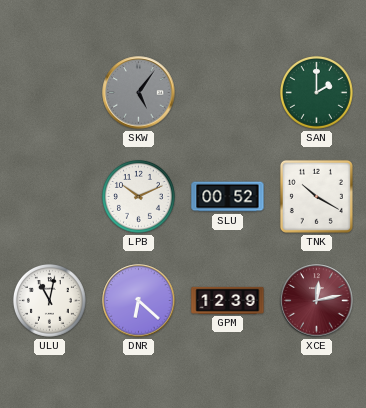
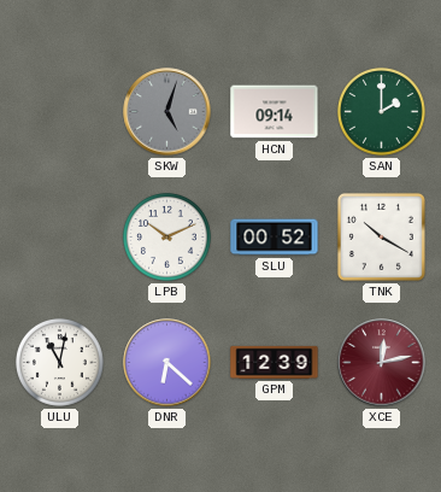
SKW: 5:06 -> 5:03 (167, 112)
HCN: none -> 09:14 (275, 112)
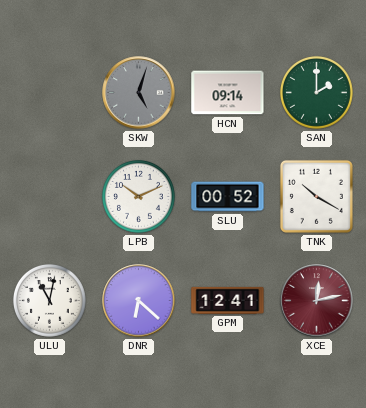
GPM: 12:39 -> 12:41 (228, 300)
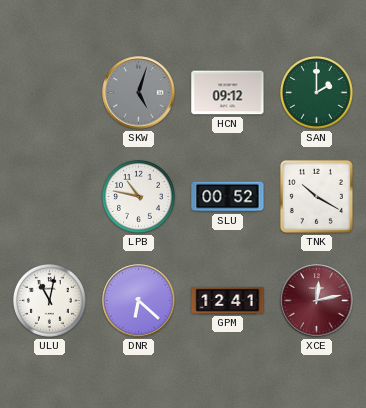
HCN: 09:14 -> 09:12 (228, 93)
LPB: 10:11 -> 10:47 (138, 196)
